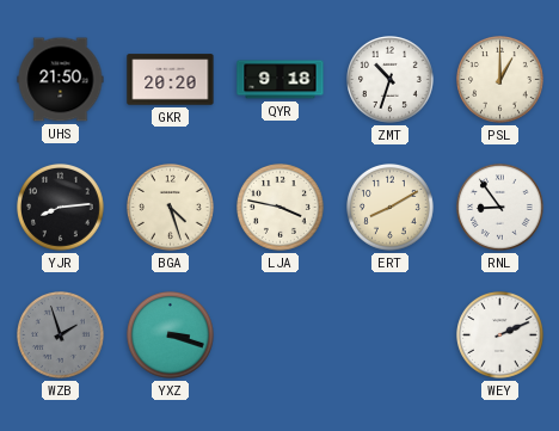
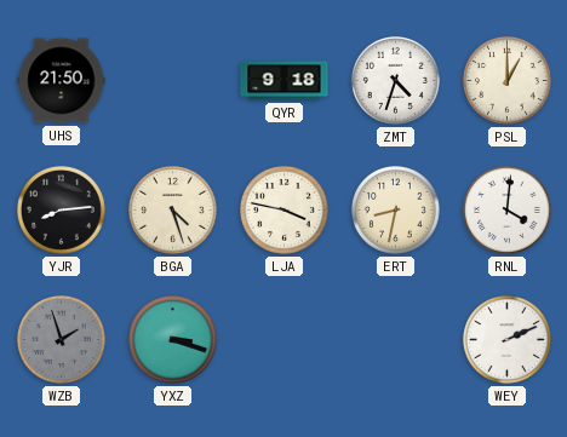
GKR: 20:20 -> none (171, 80)
ZMT: 10:33 -> 4:33 (396, 81)
ERT: 8:10 -> 8:32 (396, 211)
RNL: 8:54 -> 4:01 (508, 211)
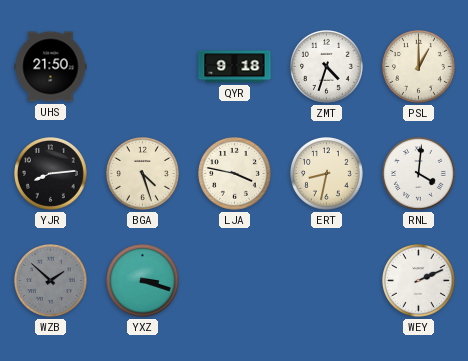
WZB: 1:57 -> 1:52 (51, 281)
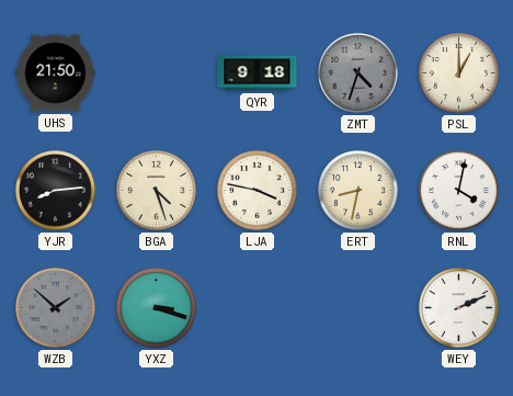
ZMT dial: white -> grey (358, 73)
RNL: 4:01 -> 4:02 (459, 191)
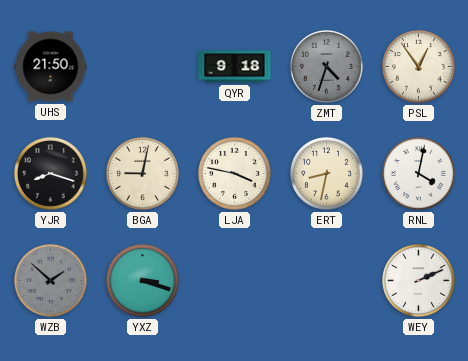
PSL: 1:00 -> 12:54 (419, 67)
YJR: 8:14 -> 8:18 (51, 174)
BGA: 4:27 -> 9:02 (143, 174)
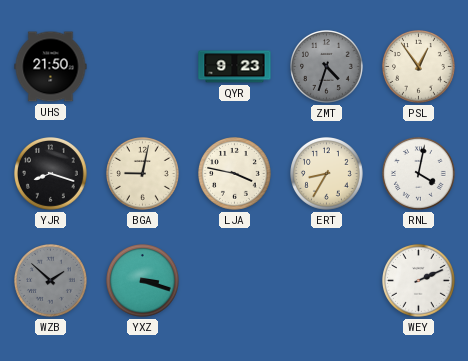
QYR: 9:18 -> 9:23 (235, 67)
ERT: 8:32 -> 8:35 (327, 174)
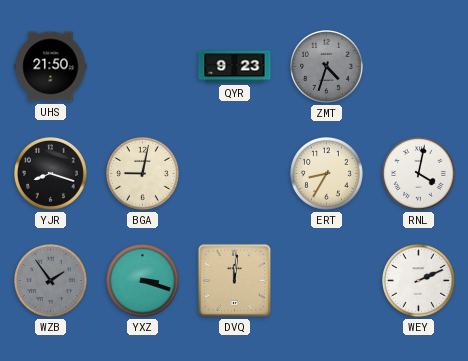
PSL: 12:54 -> none (419, 67)
LJA: 3:47 -> none (235, 174)
WZB: 1:52 -> 1:54 (51, 281)
DVQ: none -> 12:01 (234, 280)
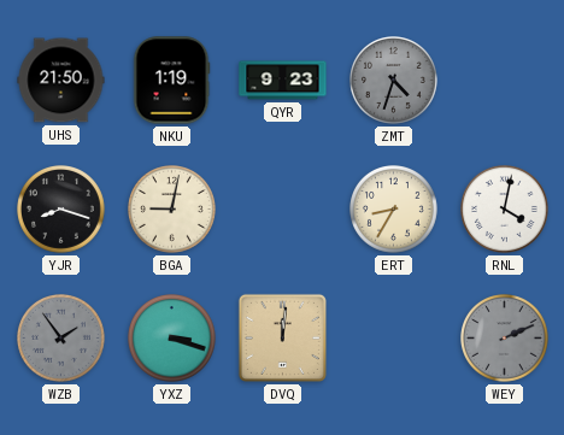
NKU: none -> 1:19 (171, 81)
WEY dial: white -> grey (505, 339)
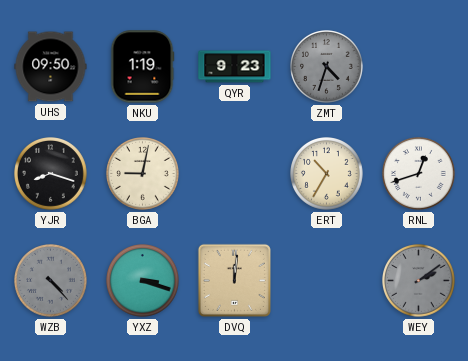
UHS: 21:50 -> 09:50 (51, 67)
ERT: 8:35 -> 10:35 (327, 174)
RNL: 4:02 -> 12:42 (419, 174)
WZB: 1:54 -> 4:23 (51, 281)
WEY: 2:11 -> 2:09 (419, 281)
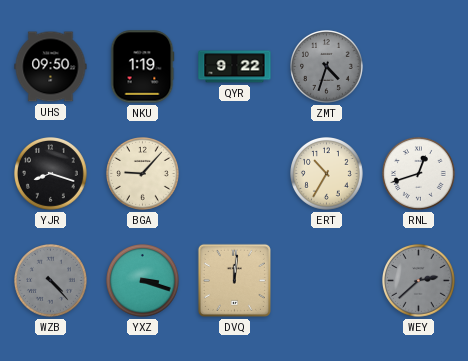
QYR: 9:23 -> 9:22 (235, 67)
BGA: 9:02 -> 9:07 (143, 174)
WEY: 2:09 -> 2:38 (419, 281)
